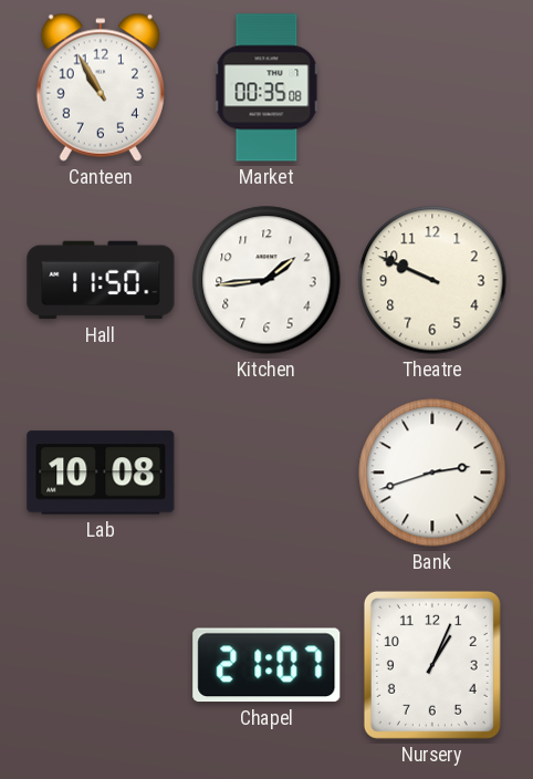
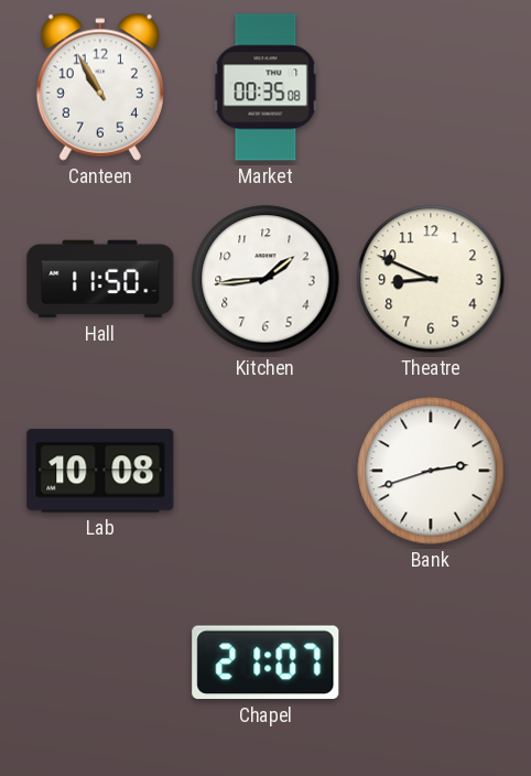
Theatre: 9:49 -> 8:49 (431, 279)
Nursery: 1:04 -> none (432, 665)
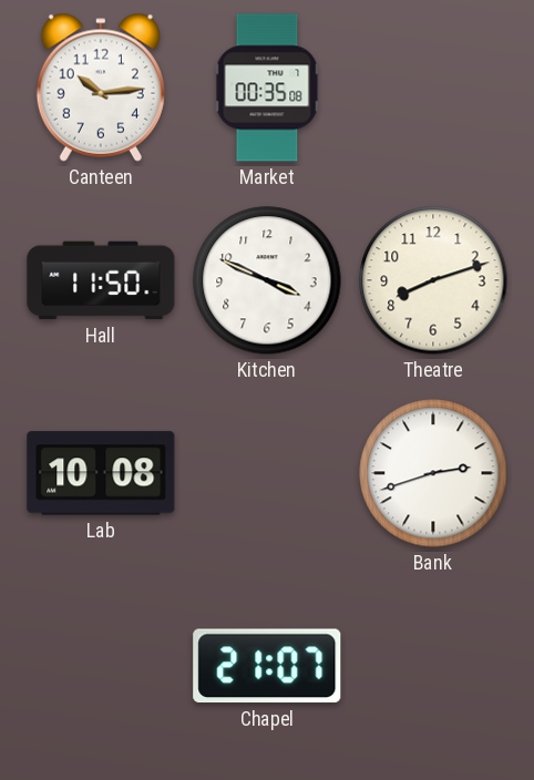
Canteen: 10:55 -> 10:14 (101, 88)
Kitchen: 1:44 -> 3:49 (267, 280)
Theatre: 8:49 -> 8:12 (433, 280)
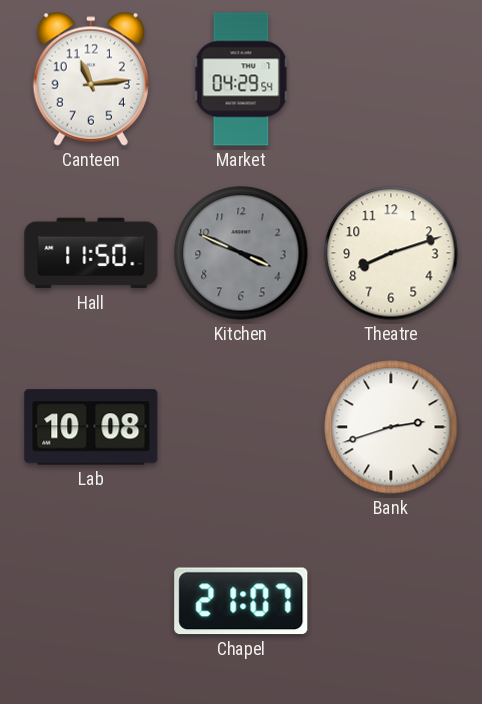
Canteen: 10:14 -> 11:14 (91, 79)
Market: 00:35 -> 04:29 (241, 79)
Kitchen dial: white -> grey (241, 253)
